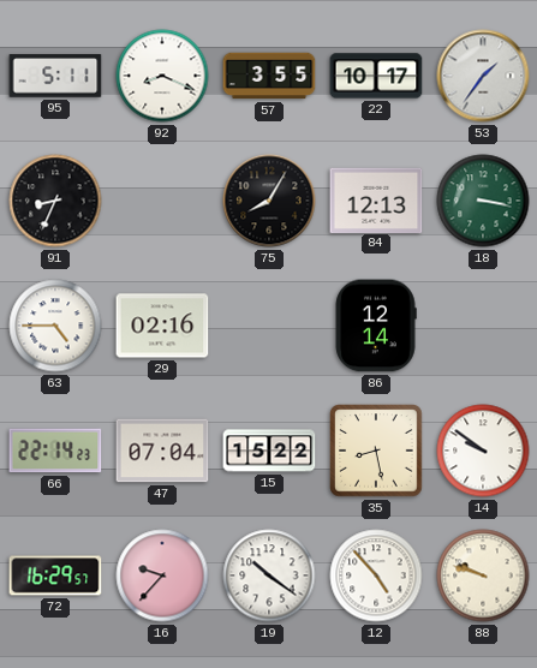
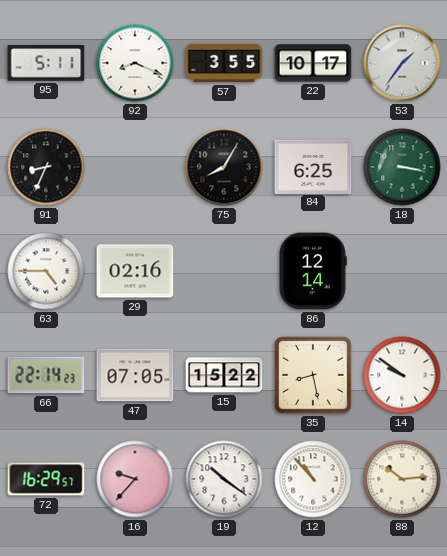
84: 12:13 -> 6:25 (313, 166)
47: 07:04 -> 07:05 (135, 375)
12: 4:53 -> 10:53 (313, 479)
88: 9:48 -> 10:14 (402, 479)
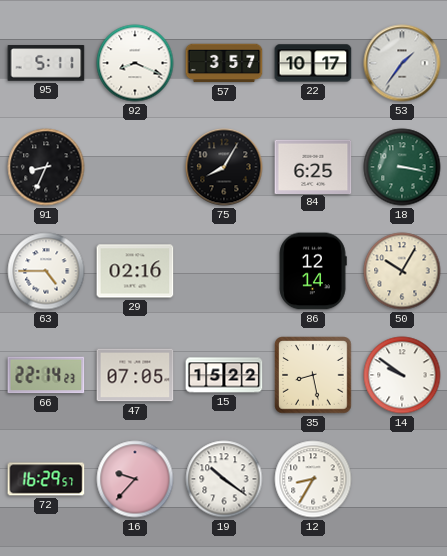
57: 3:55 -> 3:57 (224, 63)
50: none -> 10:05 (402, 271)
12: 10:53 -> 8:35 (313, 479)
88: 10:14 -> none (402, 479)
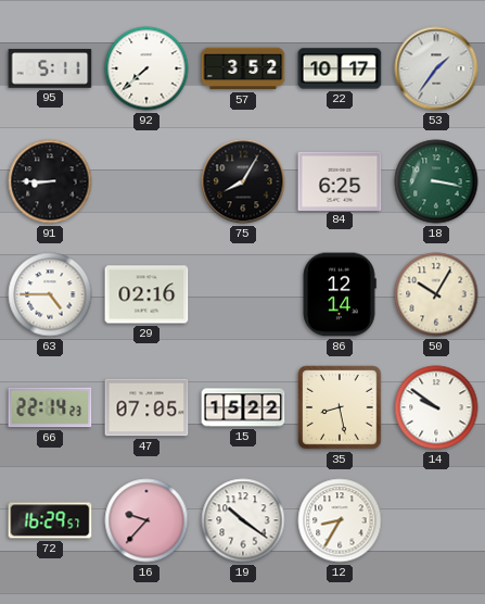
92: 8:19 -> 7:38 (146, 68)
57: 3:57 -> 3:52 (243, 68)
91: 8:34 -> 8:45 (50, 181)
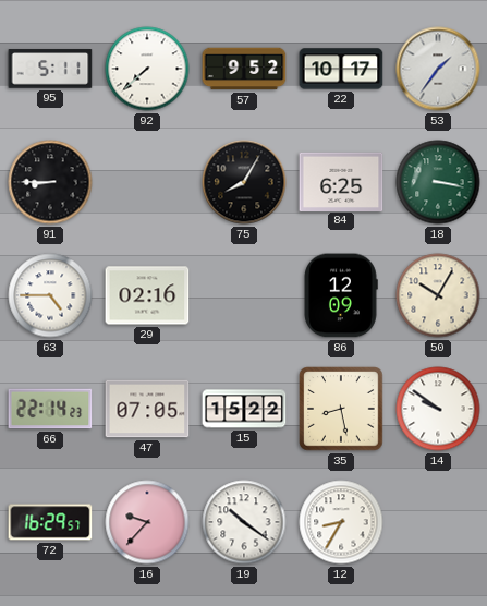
57: 3:52 -> 9:52 (244, 69)
86: 12:14 -> 12:09 (341, 295)
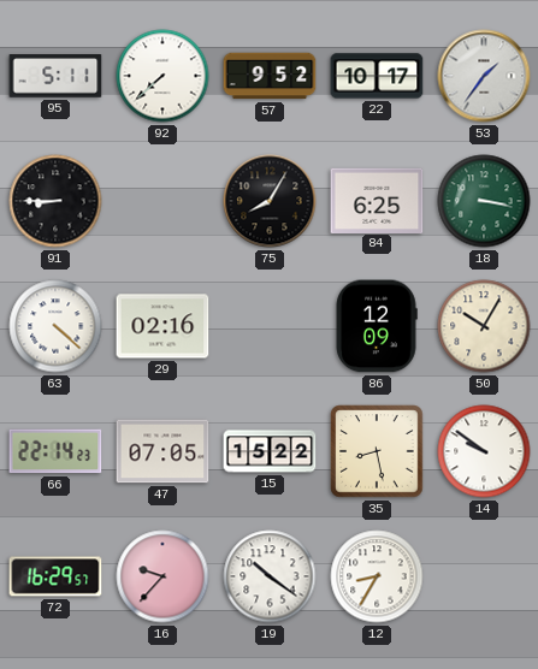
63: 4:45 -> 4:22 (55, 326)
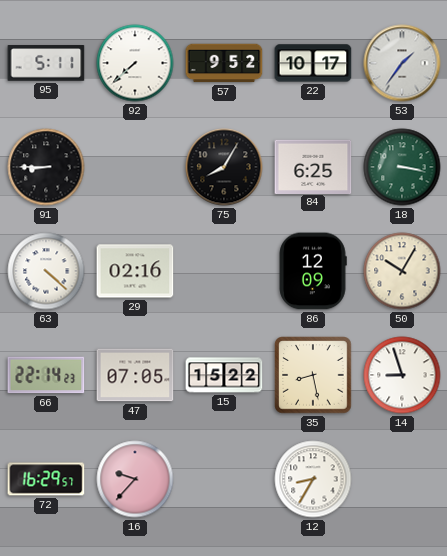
14: 9:51 -> 8:57 (402, 375)
19: 10:21 -> none (270, 576)
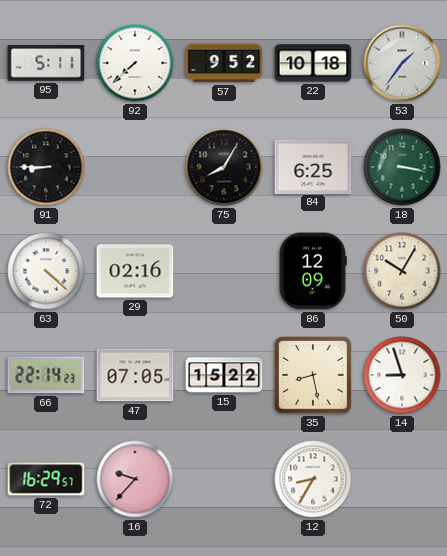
22: 10:17 -> 10:18 (313, 63)
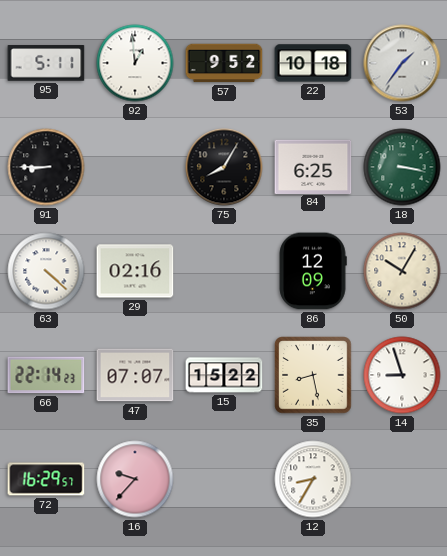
92: 7:38 -> 12:59 (135, 63)
47: 07:05 -> 07:07 (135, 375)
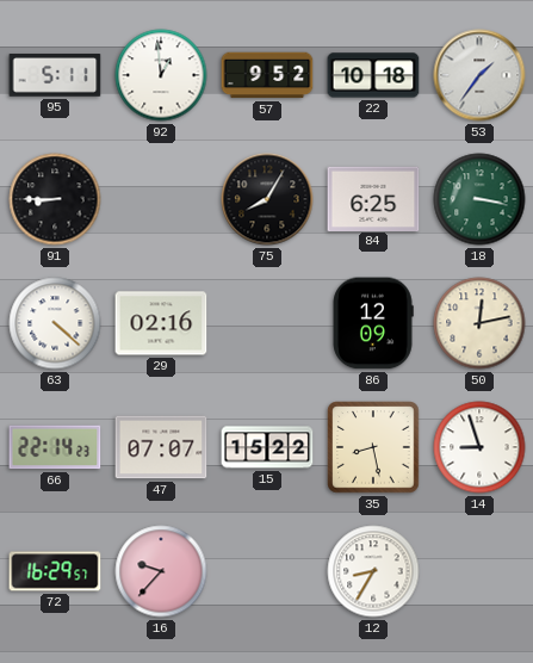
50: 10:05 -> 12:13 (479, 323)
